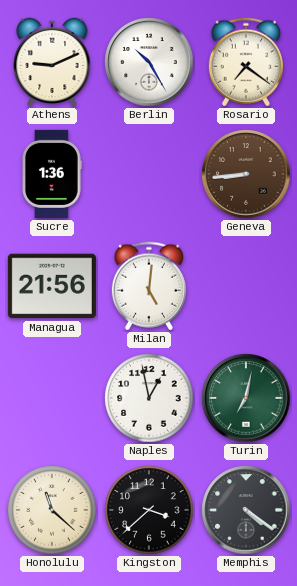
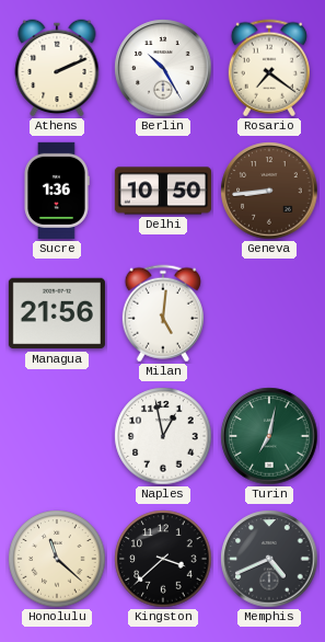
Athens: 9:11 -> 2:11 (57, 68)
Delhi: none -> 10:50 (163, 191)
Memphis: 4:21 -> 4:41 (269, 559)
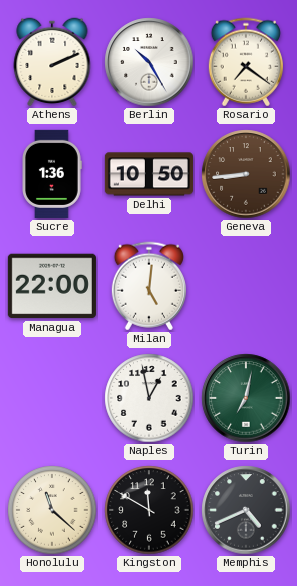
Managua: 21:56 -> 22:00 (52, 286)
Kingston: 3:38 -> 11:50 (149, 510)
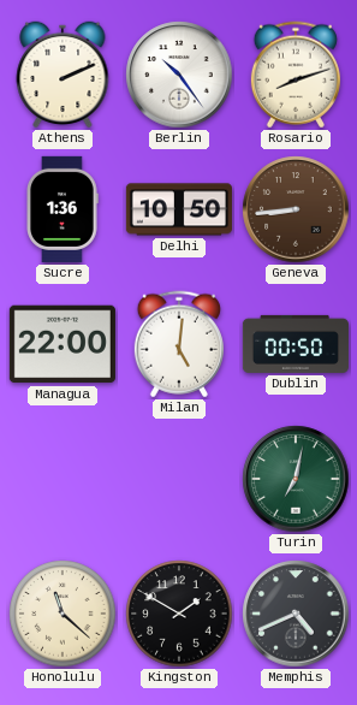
Berlin: 10:25 -> 10:24 (179, 75)
Rosario: 7:21 -> 8:12 (296, 75)
Dublin: none -> 00:50 (296, 344)
Naples: 12:58 -> none (149, 398)
Kingston: 11:50 -> 1:50 (179, 614)
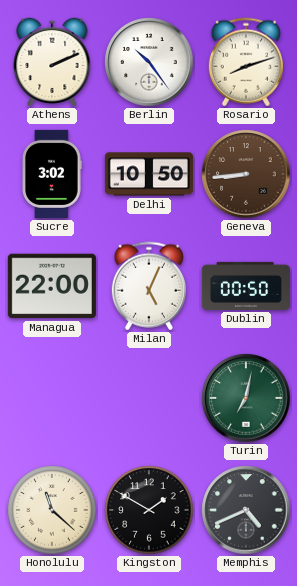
Sucre: 1:36 -> 3:02 (52, 174)
Milan: 5:01 -> 5:04 (149, 286)
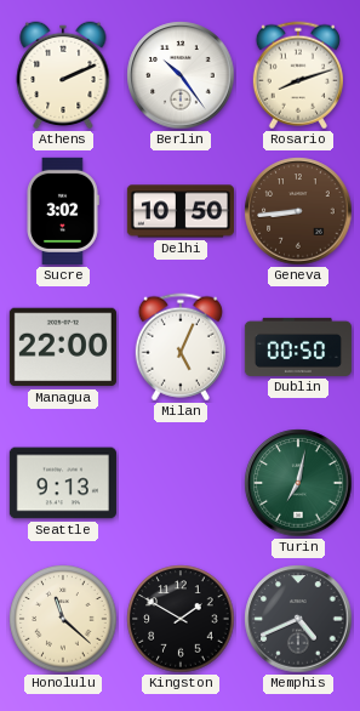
Seattle: none -> 9:13 (63, 483)
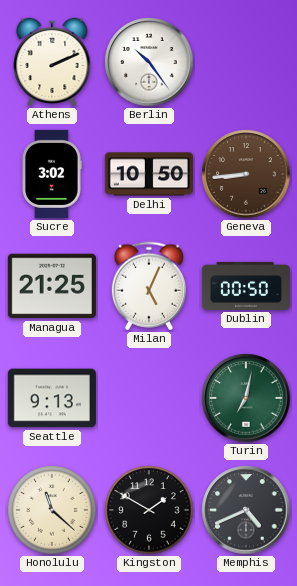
Rosario: 8:12 -> none (298, 75)
Managua: 22:00 -> 21:25 (52, 286)
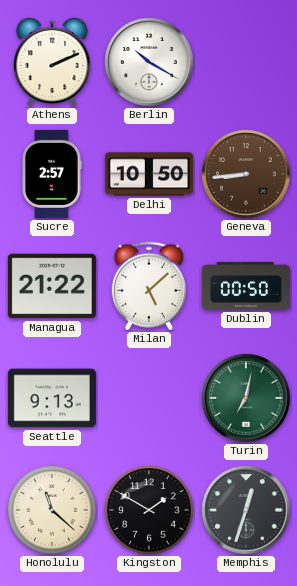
Berlin: 10:24 -> 10:20 (149, 62)
Sucre: 3:02 -> 2:57 (52, 174)
Managua: 21:25 -> 21:22 (52, 286)
Milan: 5:04 -> 5:08 (149, 286)
Memphis: 4:41 -> 12:33 (246, 510)
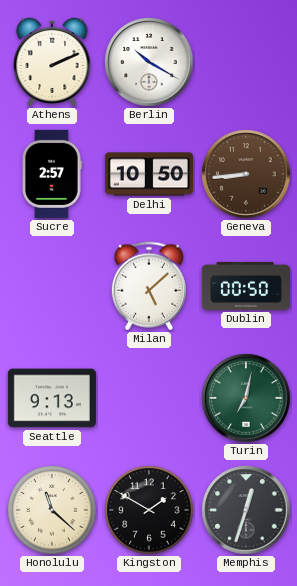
Managua: 21:22 -> none (52, 286)
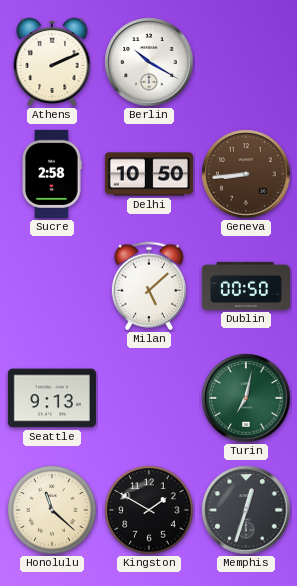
Sucre: 2:57 -> 2:58 (52, 174)
